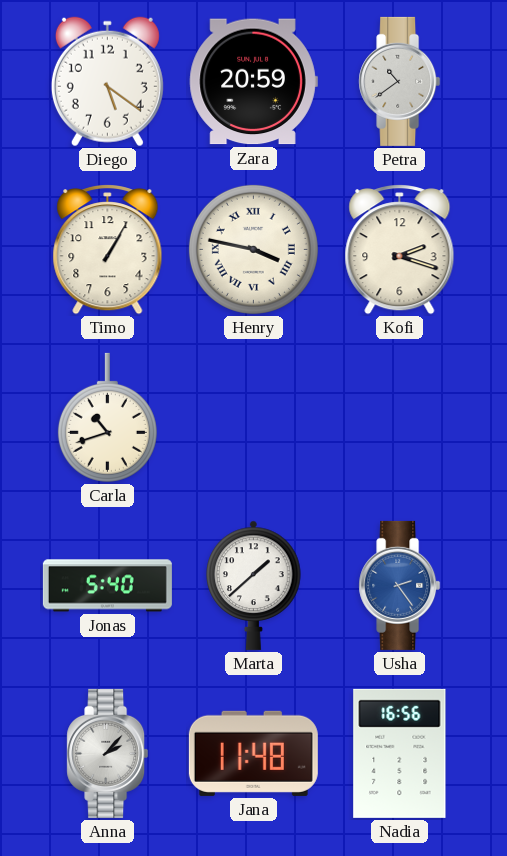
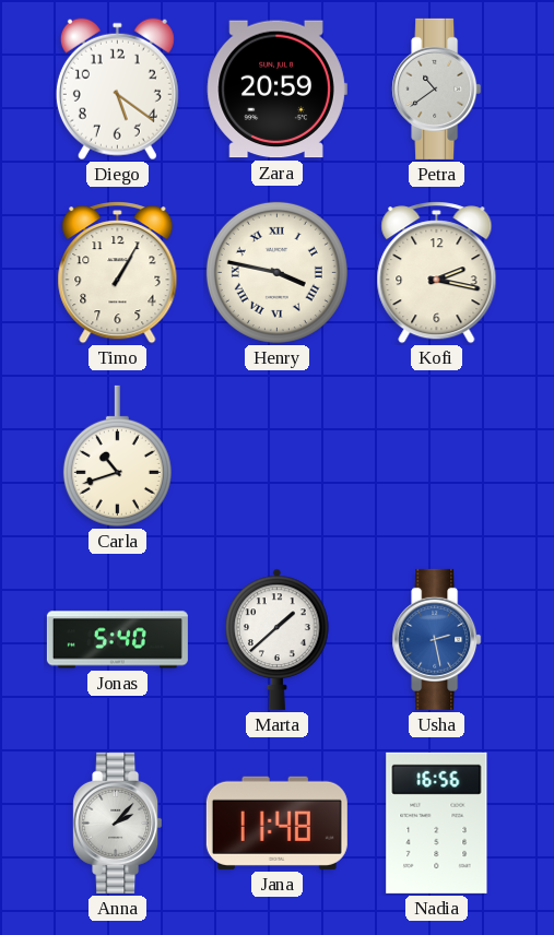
Kofi: 2:18 -> 2:17 (437, 273)
Usha: 2:24 -> 2:28 (437, 639)
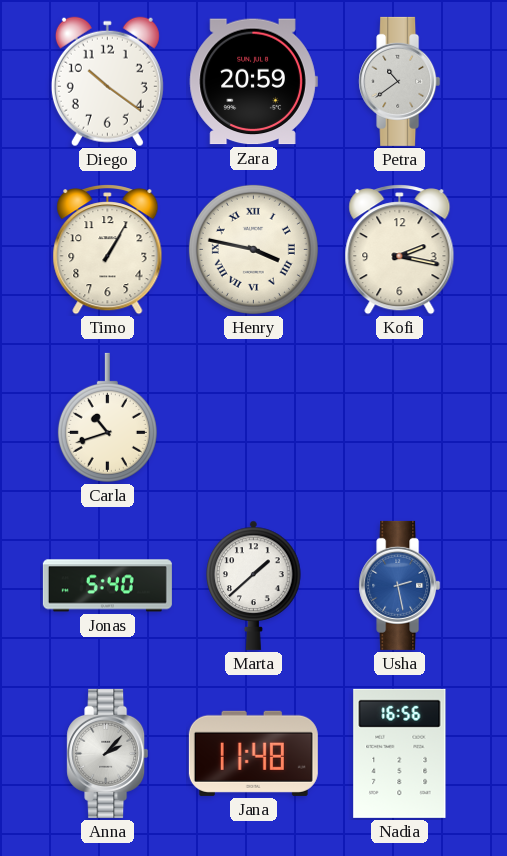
Diego: 5:21 -> 10:21 (107, 82)
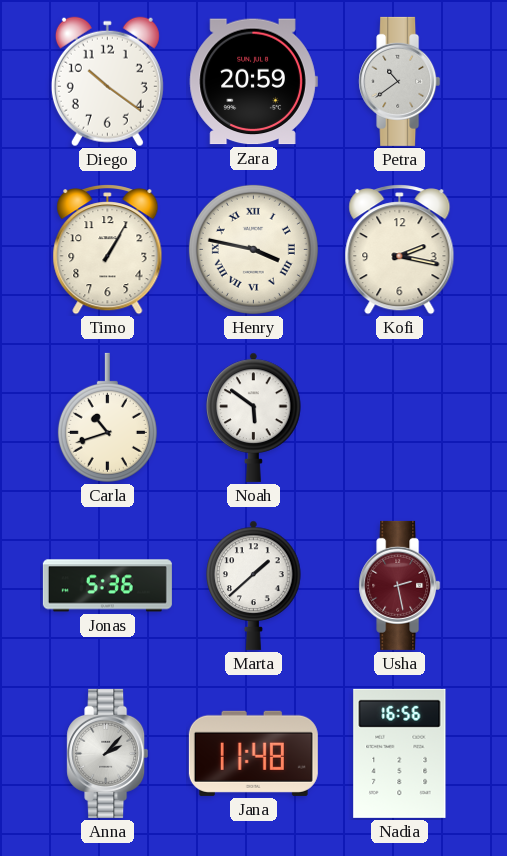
Noah: none -> 5:51 (254, 417)
Jonas: 5:40 -> 5:36 (107, 586)
Usha dial: blue -> burgundy (400, 585)
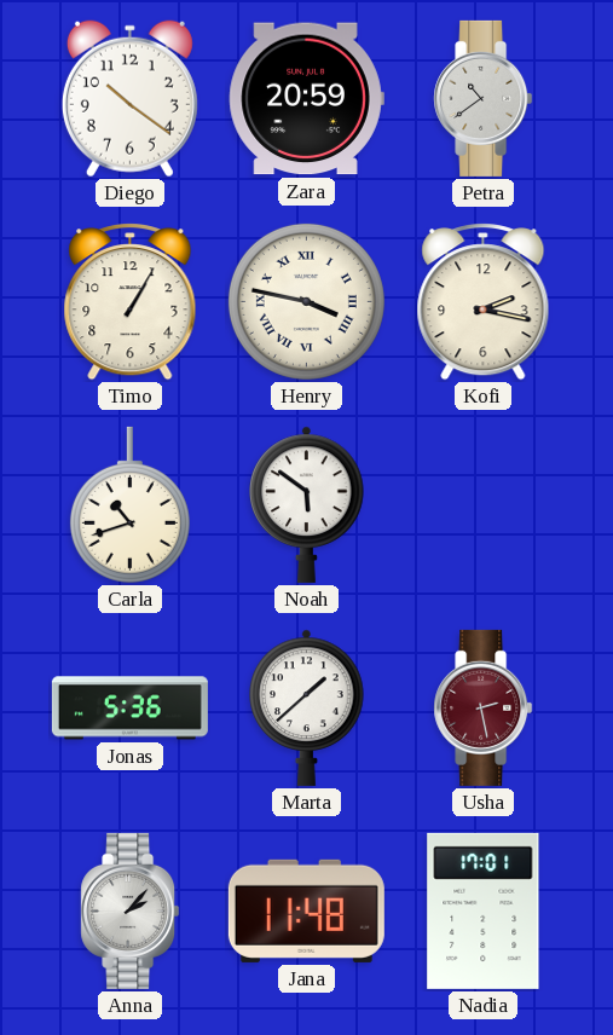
Nadia: 16:56 -> 17:01 (484, 910)
